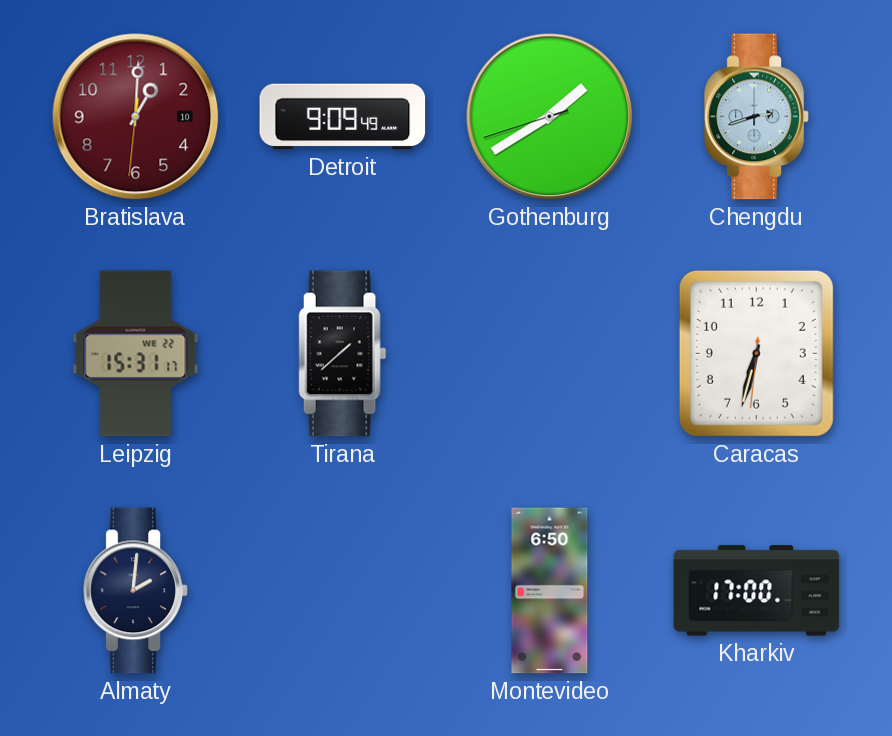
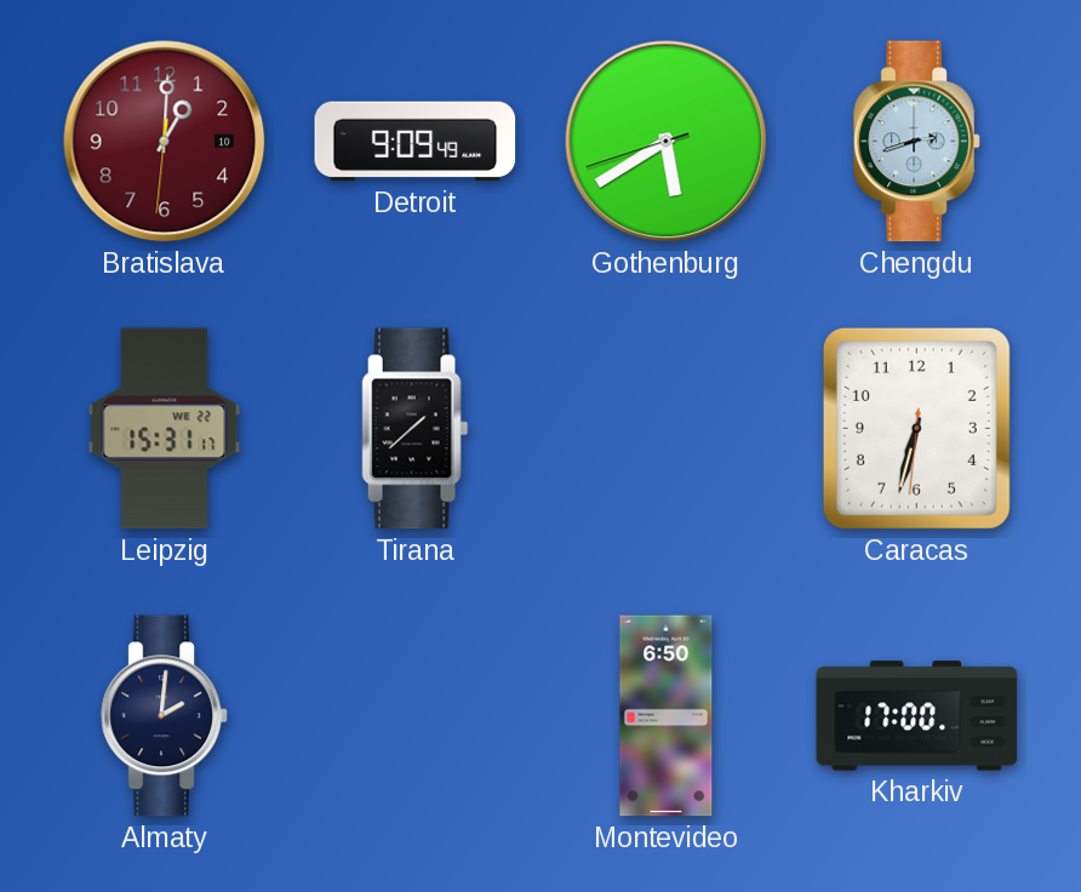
Gothenburg: 1:39 -> 5:39 (667, 142)
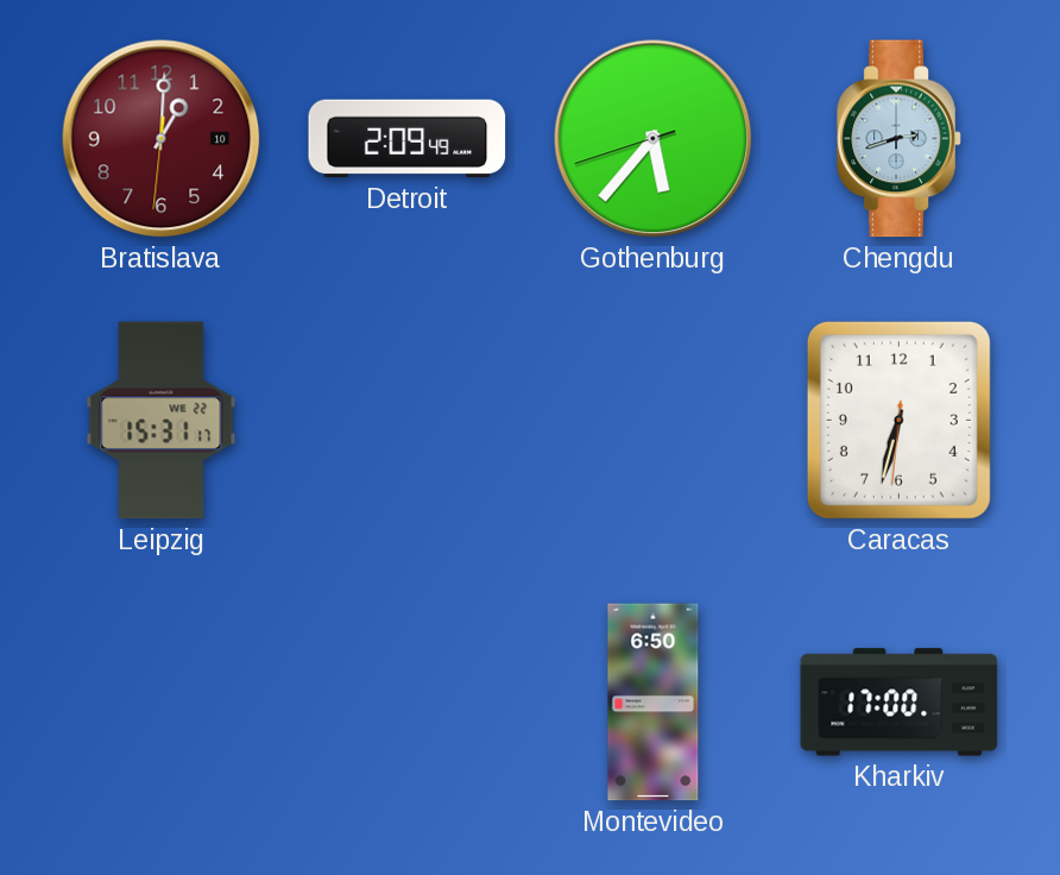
Detroit: 9:09 -> 2:09 (408, 139)
Gothenburg: 5:39 -> 5:36 (654, 139)
Tirana: 1:38 -> none (416, 429)
Almaty: 2:01 -> none (165, 716)
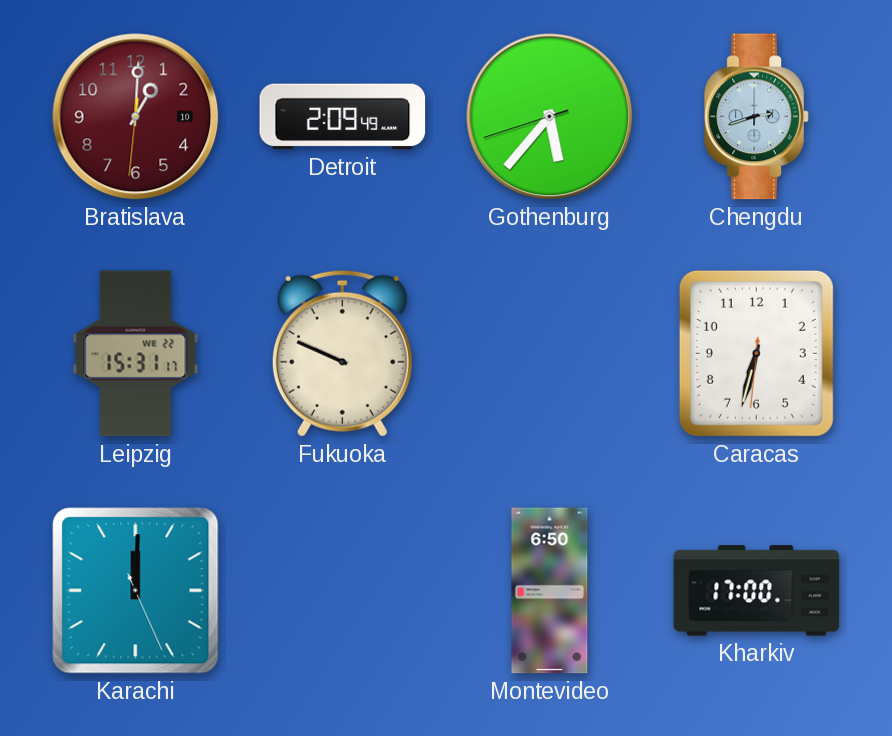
Fukuoka: none -> 9:49 (342, 353)
Karachi: none -> 12:00 (136, 591)
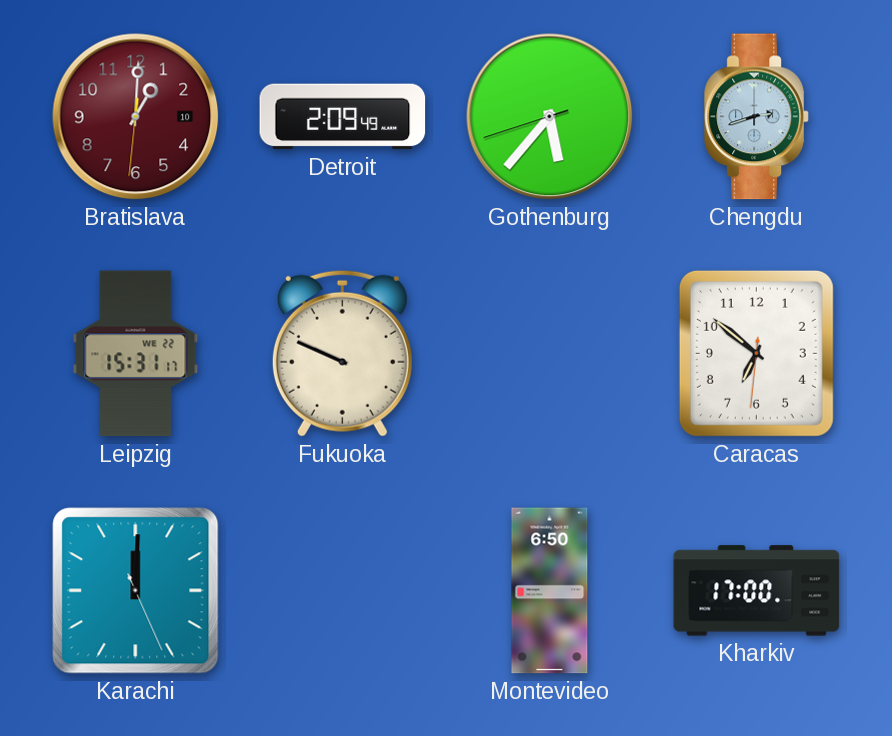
Caracas: 6:32 -> 6:51 (756, 353)
